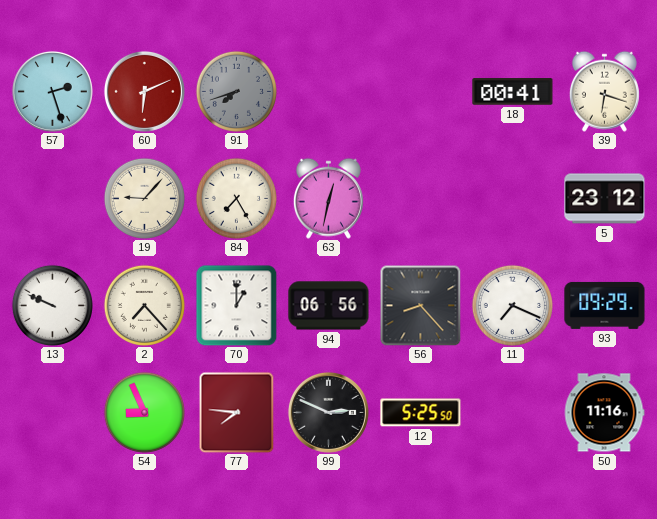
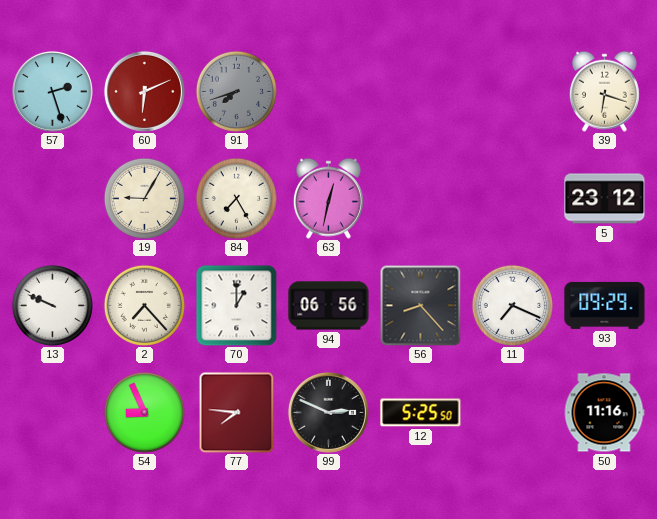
18: 00:41 -> none (513, 92)
19: 9:07 -> 9:05 (144, 198)
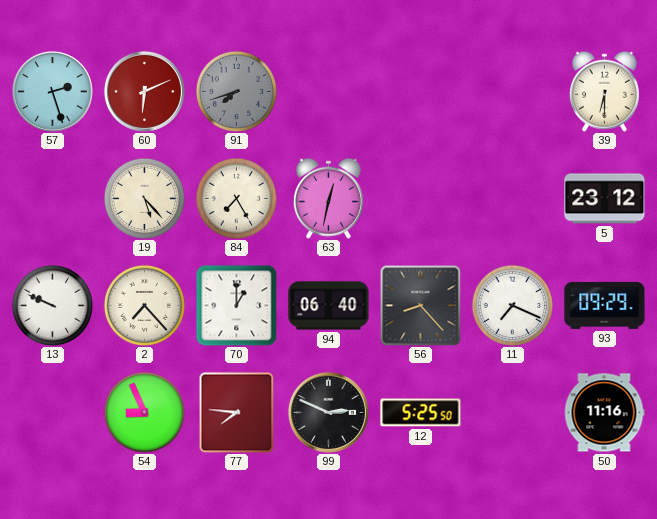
39: 6:18 -> 6:30 (604, 91)
19: 9:05 -> 5:23 (144, 198)
94: 06:56 -> 06:40 (329, 306)
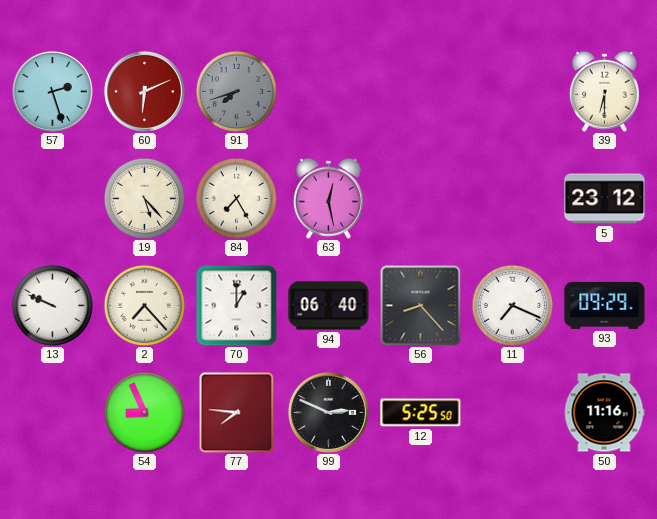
63: 12:32 -> 12:28 (328, 198)
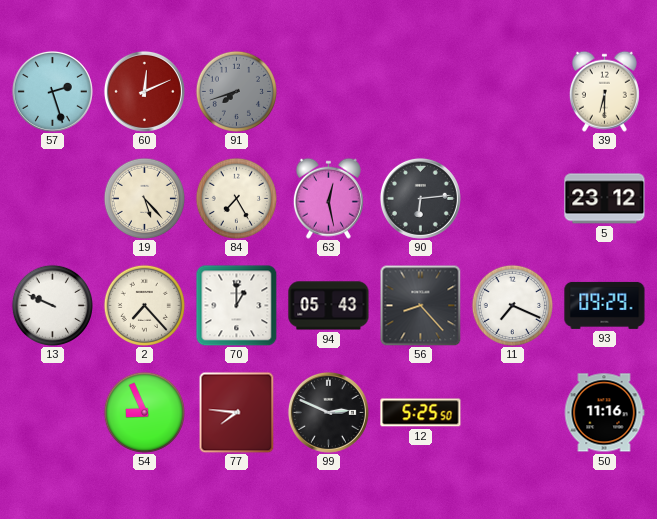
60: 6:11 -> 12:11 (144, 91)
90: none -> 6:14 (420, 198)
94: 06:40 -> 05:43 (329, 306)
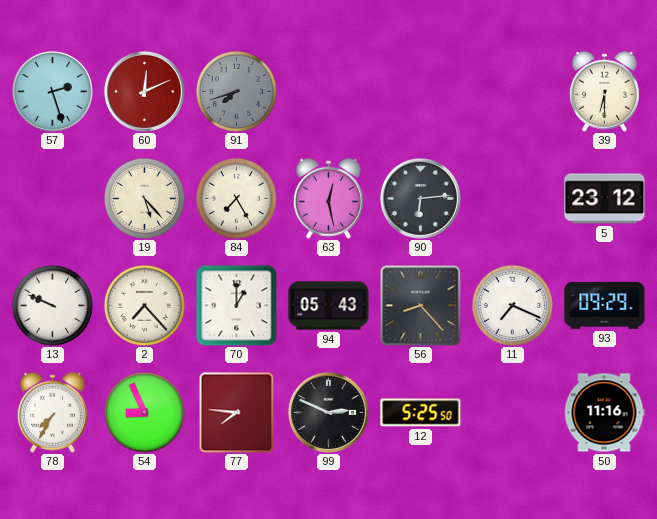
78: none -> 7:35 (52, 412)
